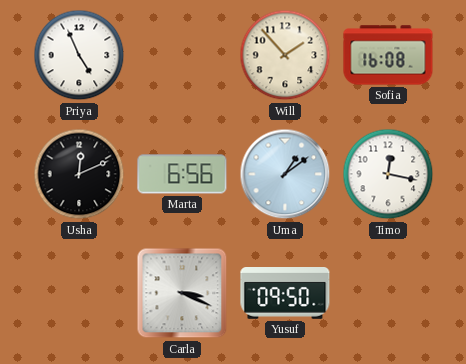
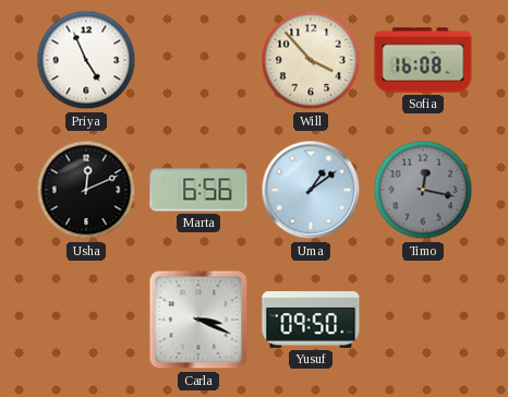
Will: 1:53 -> 3:53 (311, 60)
Timo dial: white -> grey (423, 190)
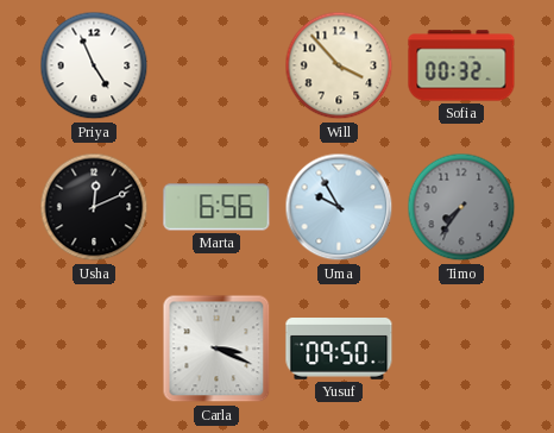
Sofia: 16:08 -> 00:32 (461, 65)
Uma: 1:09 -> 9:55 (339, 207)
Timo: 12:17 -> 7:36 (461, 207)
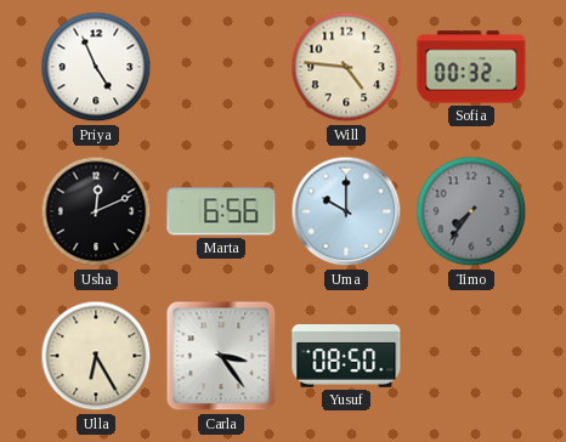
Will: 3:53 -> 4:46 (346, 67)
Uma: 9:55 -> 10:00 (346, 211)
Ulla: none -> 6:25 (96, 356)
Carla: 3:19 -> 3:24 (221, 356)
Yusuf: 09:50 -> 08:50 (346, 357)
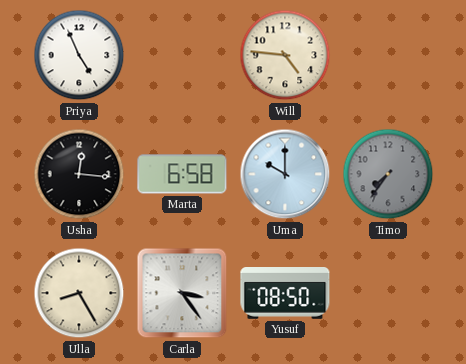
Sofia: 00:32 -> none (471, 67)
Usha: 12:11 -> 12:16 (79, 174)
Marta: 6:56 -> 6:58 (182, 174)
Ulla: 6:25 -> 8:25 (79, 293)
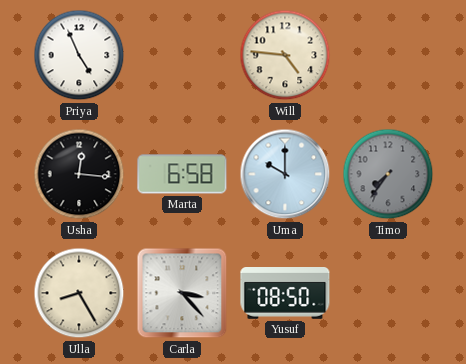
Carla: 3:24 -> 3:23 (182, 293)
